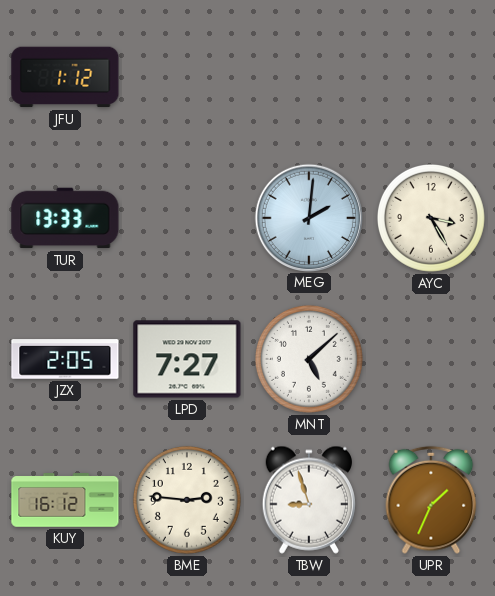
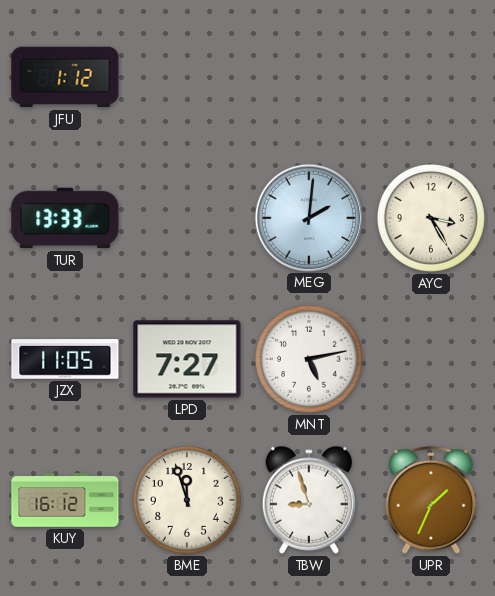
JZX: 2:05 -> 11:05 (65, 359)
MNT: 5:08 -> 5:13 (309, 359)
BME: 2:46 -> 11:57 (187, 500)
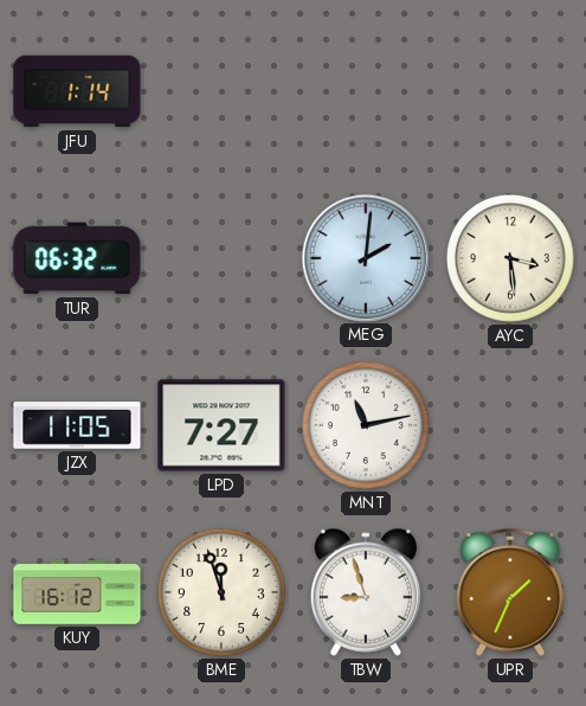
JFU: 1:12 -> 1:14 (77, 91)
TUR: 13:33 -> 06:32 (77, 258)
AYC: 3:25 -> 3:29 (510, 258)
MNT: 5:13 -> 11:13 (366, 425)
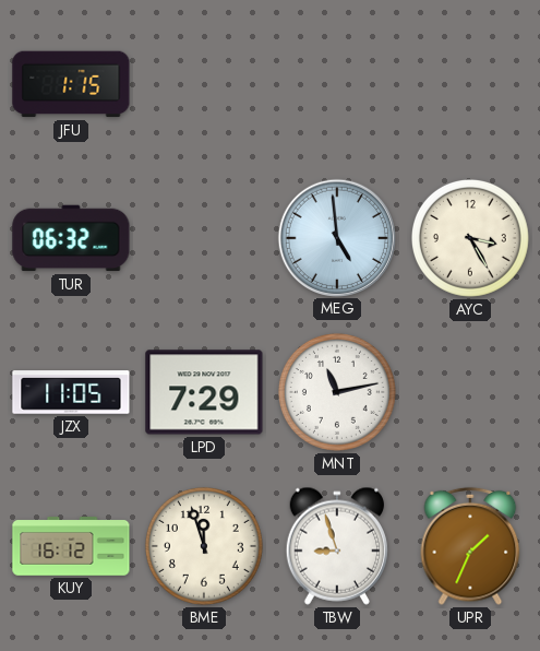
JFU: 1:14 -> 1:15 (71, 84)
MEG: 2:01 -> 4:59 (336, 237)
AYC: 3:29 -> 3:25 (470, 238)
LPD: 7:27 -> 7:29 (204, 392)
